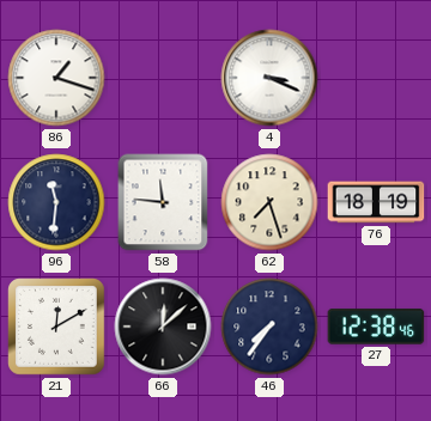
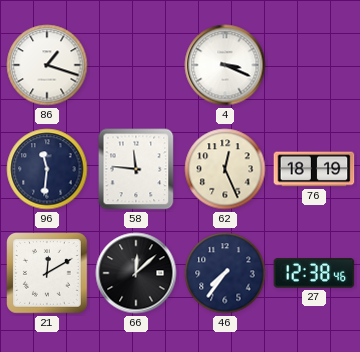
62: 7:27 -> 12:26 (225, 169)
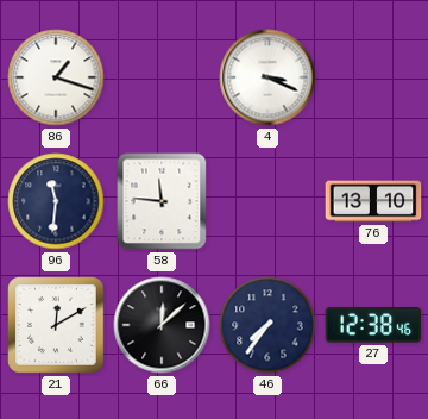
62: 12:26 -> none (225, 169)
76: 18:19 -> 13:10 (373, 201)
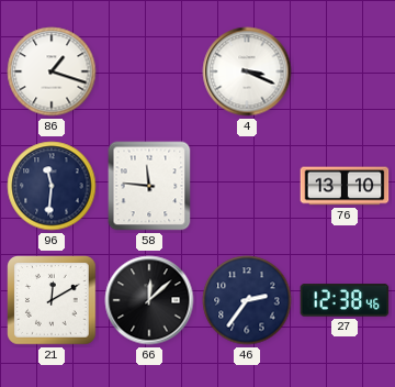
46: 7:36 -> 2:36 (247, 300)
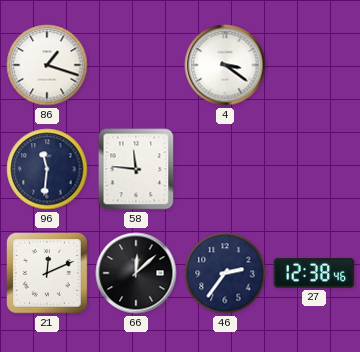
4: 3:19 -> 3:21 (225, 65)
76: 13:10 -> none (345, 186)
21: 12:10 -> 12:11 (47, 273)
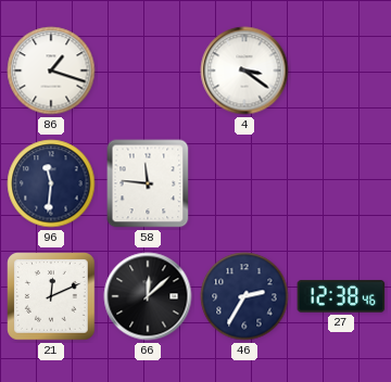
46: 2:36 -> 2:35 (244, 296)
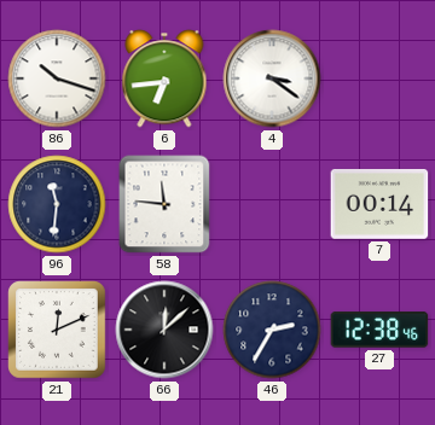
86: 1:18 -> 10:18 (57, 78)
6: none -> 6:44 (164, 78)
7: none -> 00:14 (379, 204)
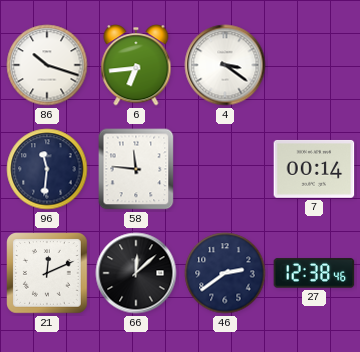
46: 2:35 -> 2:39 (225, 273)
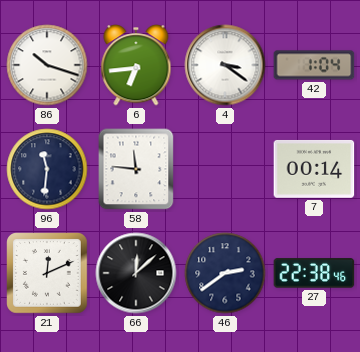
42: none -> 1:04 (314, 65)
27: 12:38 -> 22:38 (314, 273)
